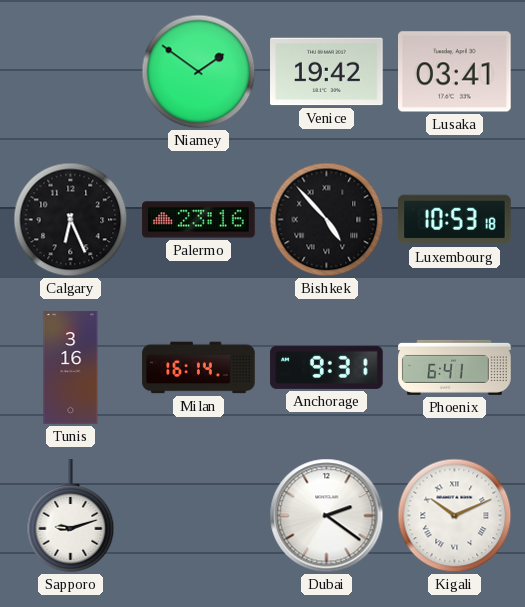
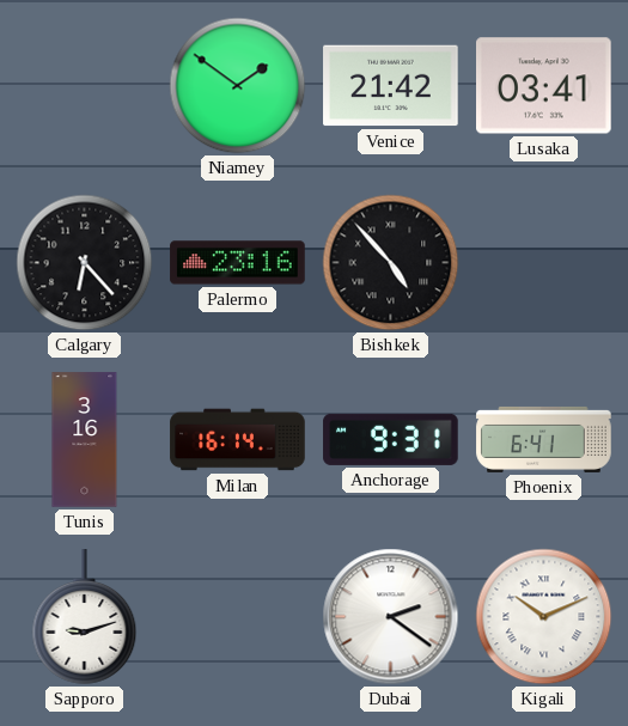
Venice: 19:42 -> 21:42 (391, 86)
Calgary: 6:26 -> 6:23 (85, 263)
Luxembourg: 10:53 -> none (455, 220)
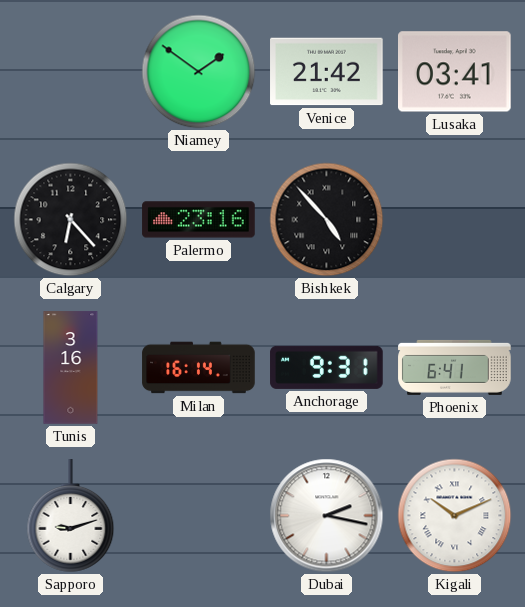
Dubai: 2:21 -> 2:17 (327, 516)
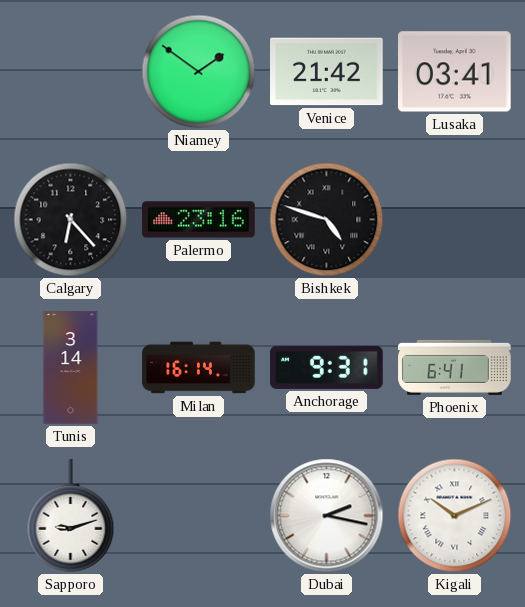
Bishkek: 4:53 -> 4:48 (327, 220)
Tunis: 3:16 -> 3:14 (71, 368)
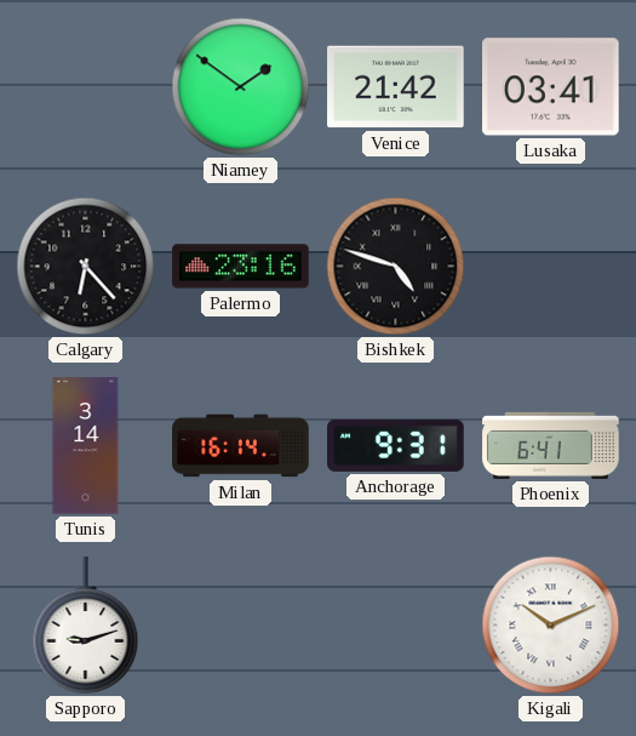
Dubai: 2:17 -> none (327, 516)
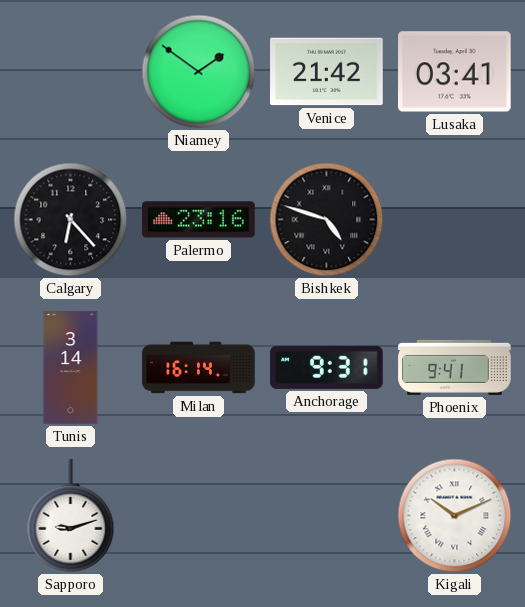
Phoenix: 6:41 -> 9:41 (455, 367)
